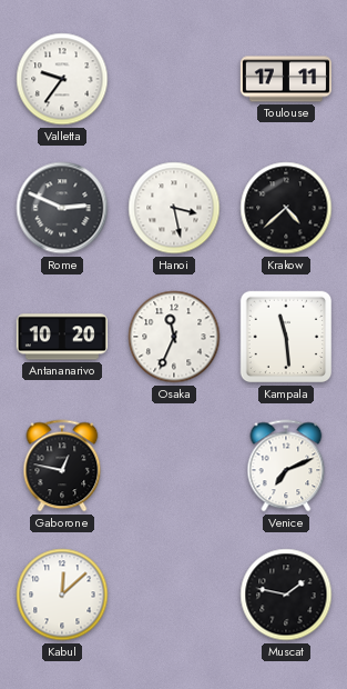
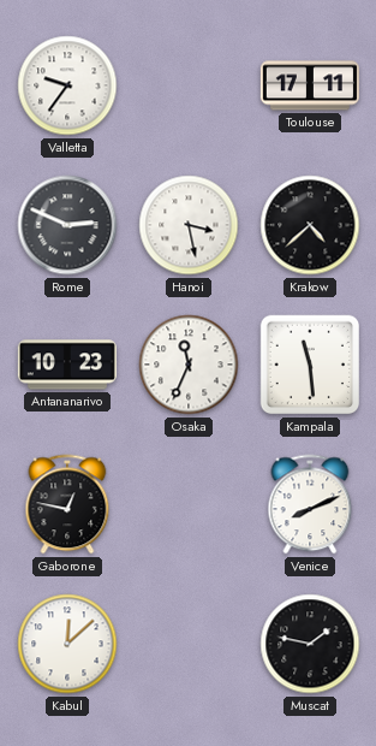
Antananarivo: 10:20 -> 10:23 (67, 365)
Venice: 7:11 -> 8:11 (310, 504)
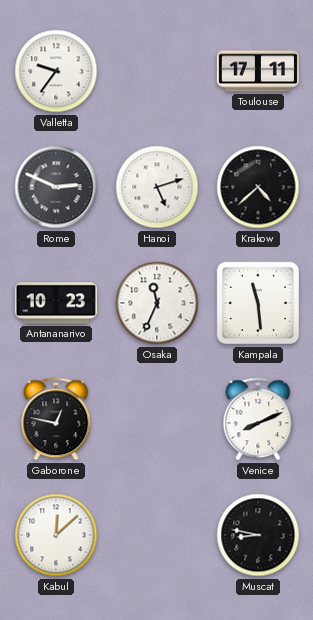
Hanoi: 3:28 -> 5:12 (157, 187)
Muscat: 1:47 -> 8:47 (258, 535)
